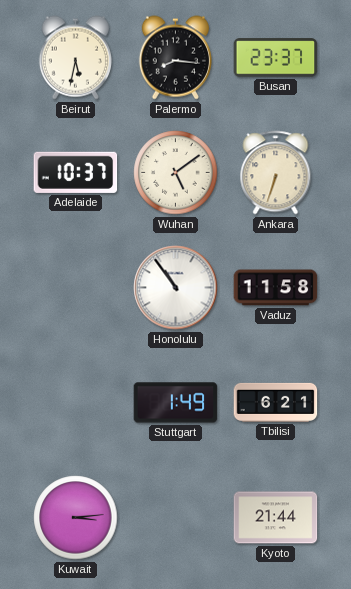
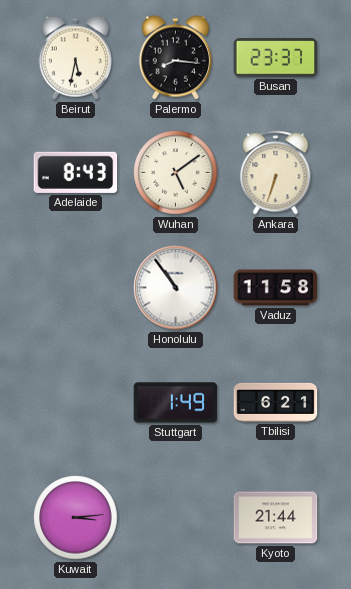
Adelaide: 10:37 -> 8:43 (76, 172)
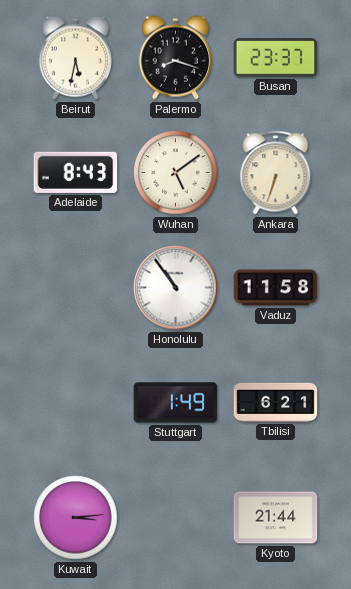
Palermo: 8:16 -> 8:18 (175, 58)
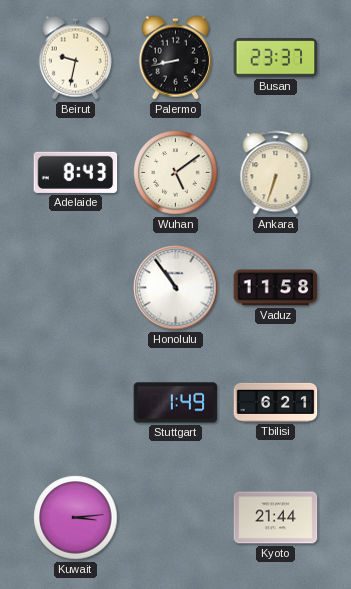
Beirut: 5:32 -> 9:32 (75, 58)
Palermo: 8:18 -> 8:43 (175, 58)
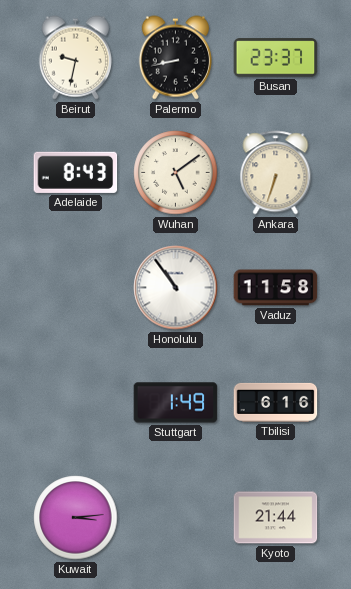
Tbilisi: 6:21 -> 6:16 (276, 402)
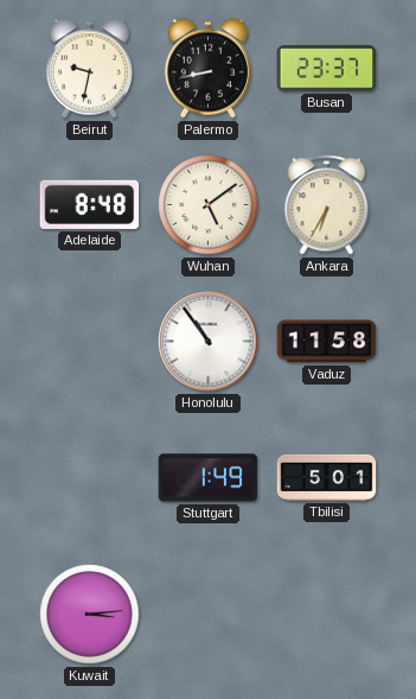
Adelaide: 8:43 -> 8:48 (90, 204)
Ankara: 6:33 -> 6:35 (327, 205)
Tbilisi: 6:16 -> 5:01 (327, 477)
Kyoto: 21:44 -> none (276, 518)
